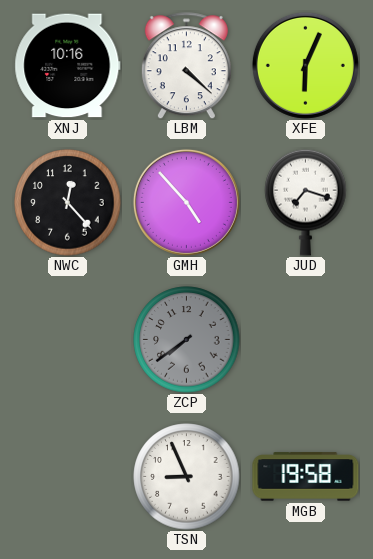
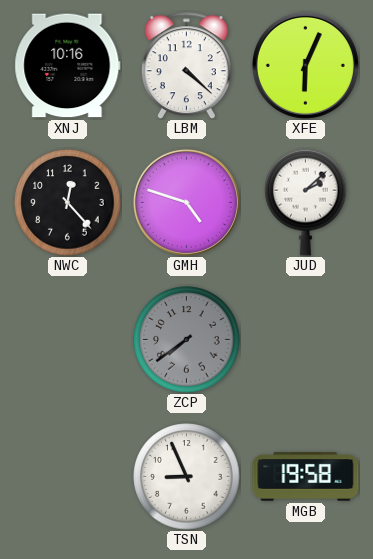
GMH: 4:53 -> 4:48 (186, 202)
JUD: 7:18 -> 2:08 (306, 202)
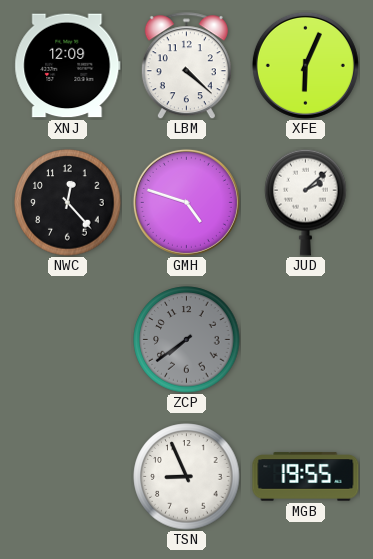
XNJ: 10:16 -> 12:09 (68, 66)
MGB: 19:58 -> 19:55 (306, 477)
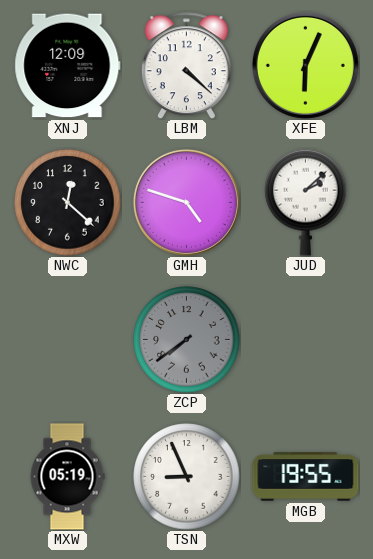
NWC: 12:23 -> 12:22 (68, 203)
MXW: none -> 05:19 (67, 477)
